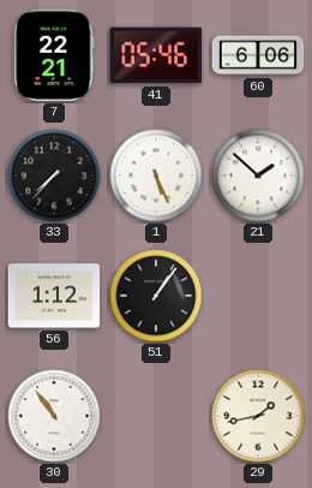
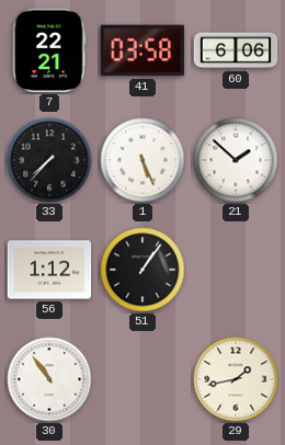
41: 05:46 -> 03:58 (142, 50)
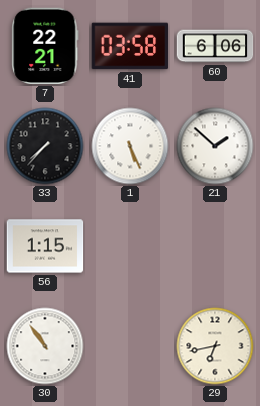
56: 1:12 -> 1:15 (45, 246)
51: 1:06 -> none (142, 270)
29: 1:43 -> 6:43 (215, 346)
